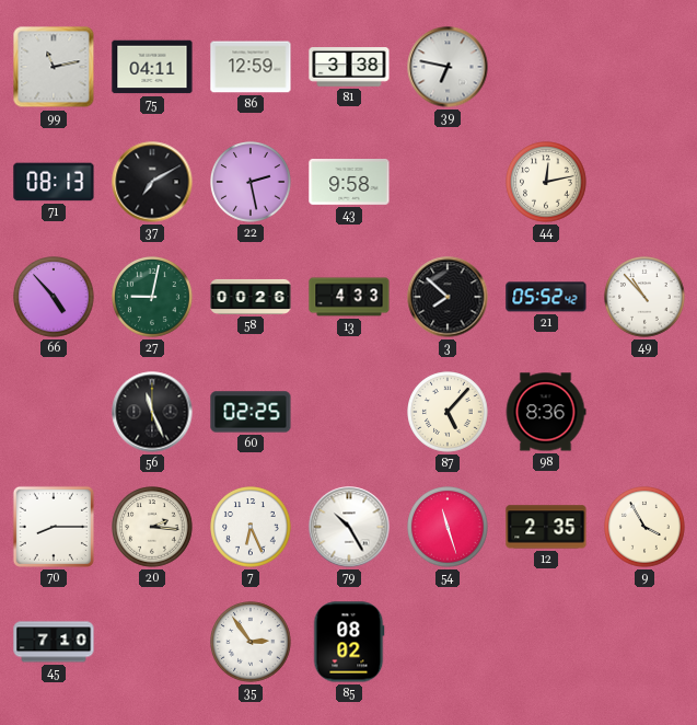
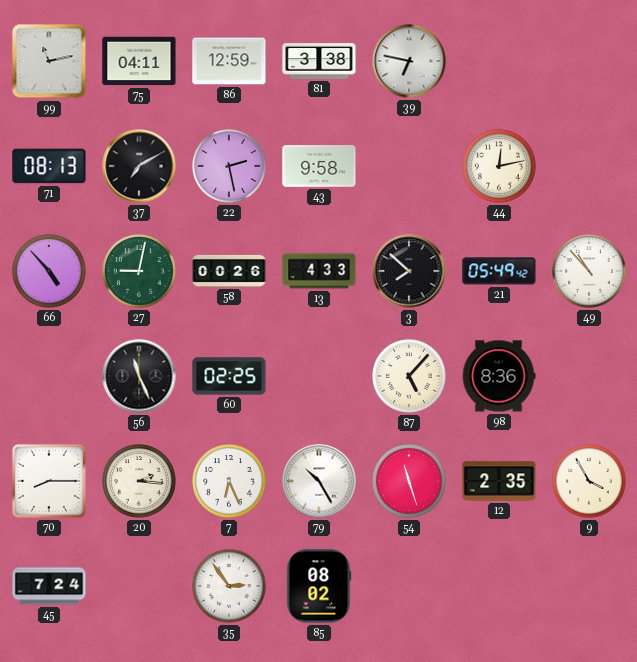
21: 05:52 -> 05:49 (499, 271)
45: 7:10 -> 7:24 (49, 586)
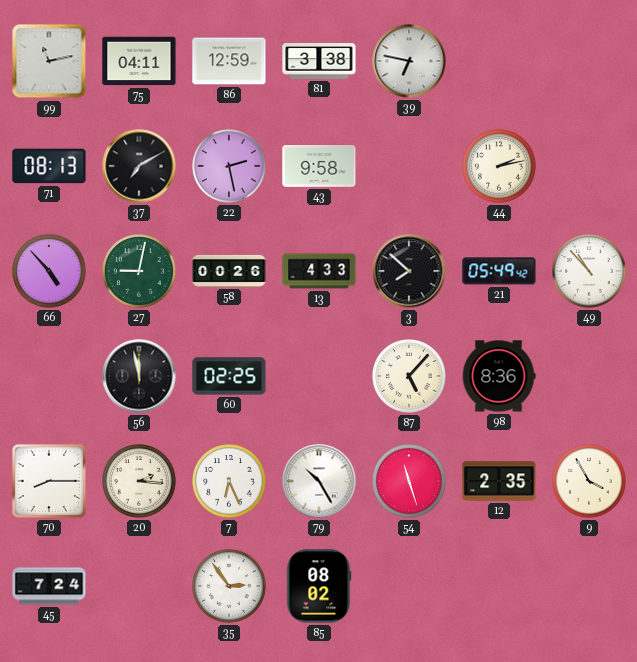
44: 12:13 -> 2:13 (499, 166)
56: 11:26 -> 11:58 (139, 376)
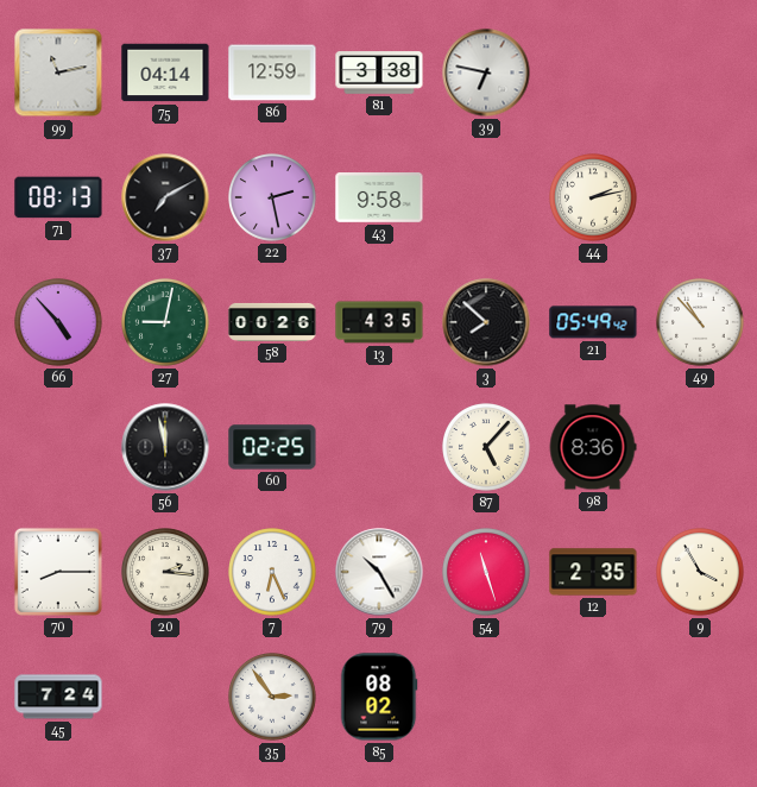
75: 04:11 -> 04:14 (165, 73)
13: 4:33 -> 4:35 (379, 322)
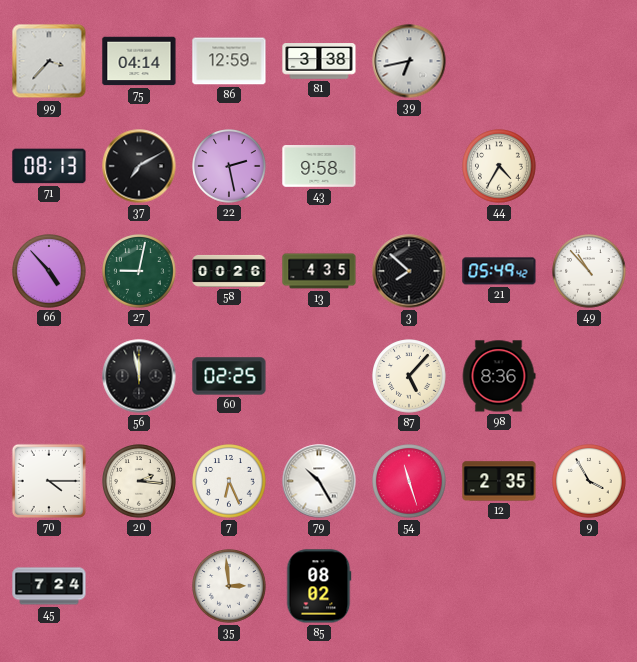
99: 11:13 -> 3:37 (49, 61)
39: 6:47 -> 6:43 (409, 61)
44: 2:13 -> 4:35 (499, 166)
70: 8:15 -> 4:15 (49, 481)
35: 2:54 -> 2:59 (229, 586)
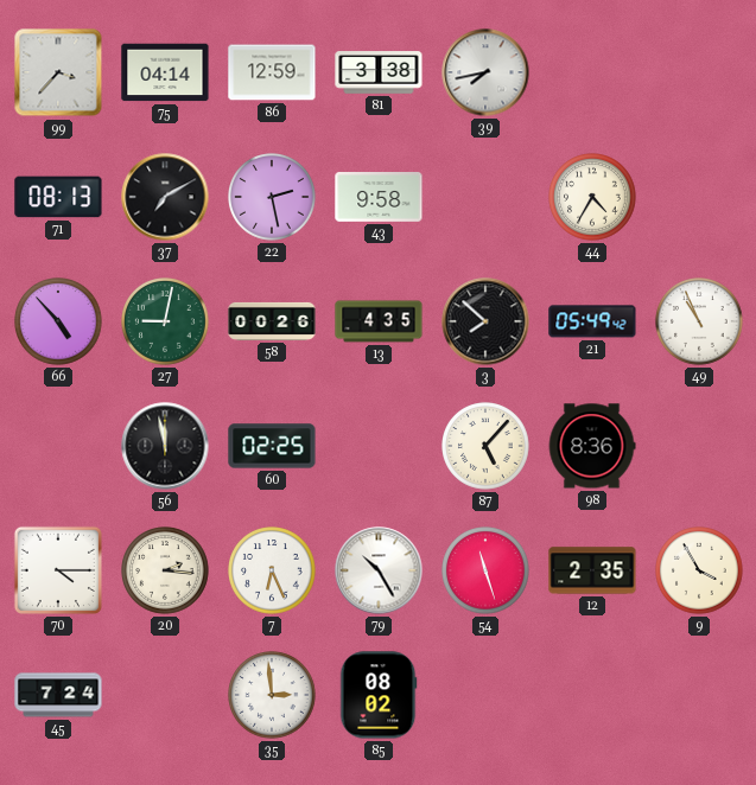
39: 6:43 -> 7:43 (485, 72)
49: 10:53 -> 10:56 (699, 321)
